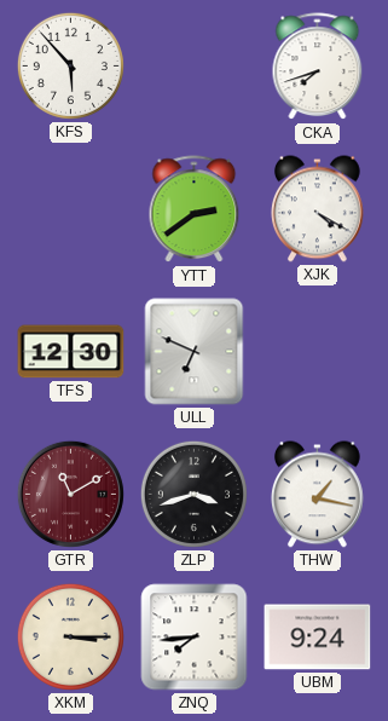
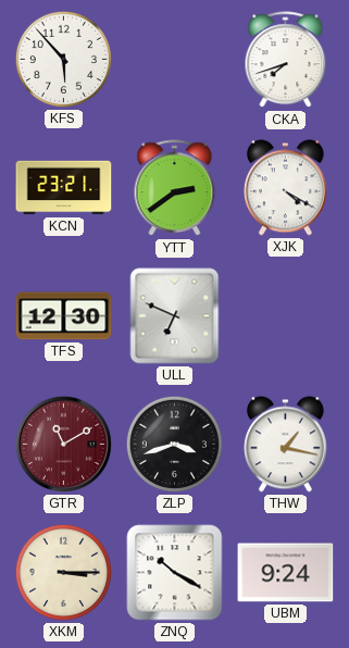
KCN: none -> 23:21 (64, 188)
ZNQ: 7:44 -> 10:20 (175, 573)
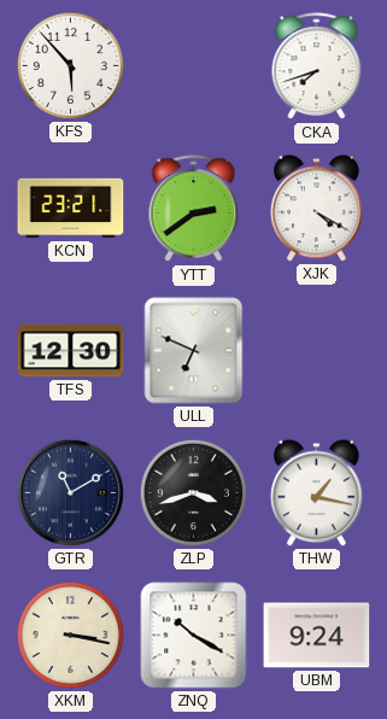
GTR dial: burgundy -> navy (70, 492)
XKM: 3:15 -> 3:17 (70, 635)
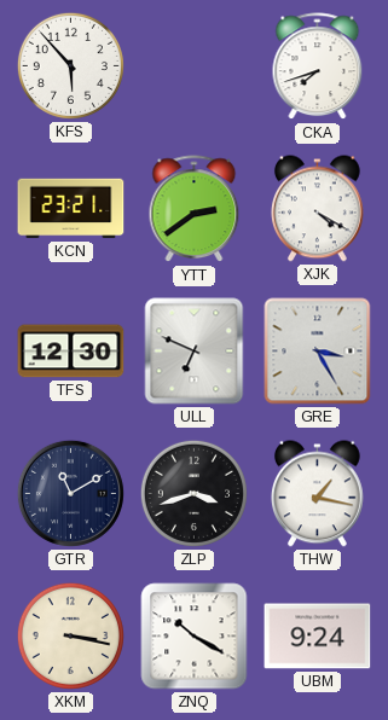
GRE: none -> 3:25 (318, 352)
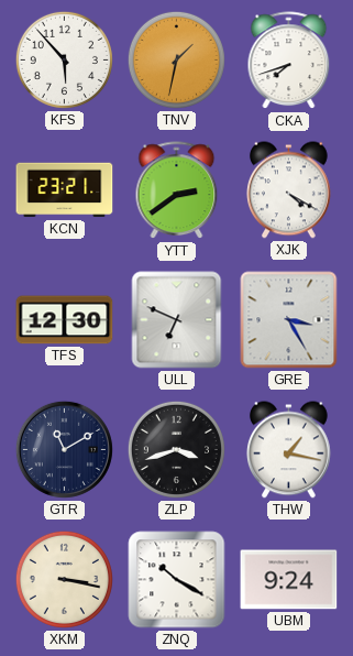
TNV: none -> 1:32 (176, 59)
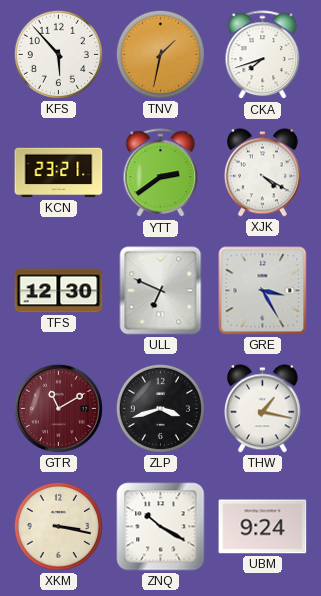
GTR dial: navy -> burgundy (58, 408)
